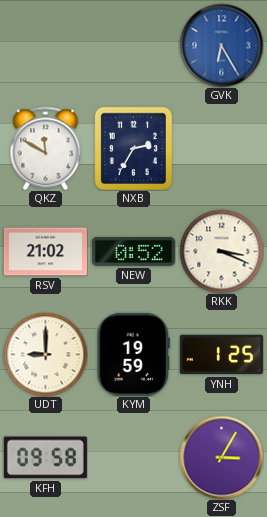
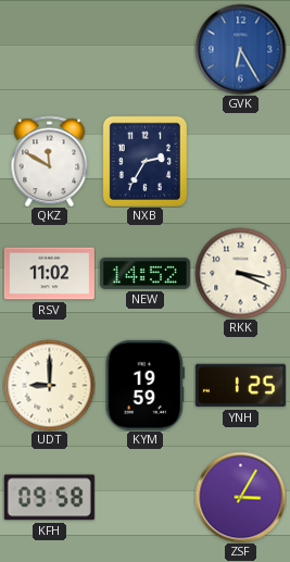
RSV: 21:02 -> 11:02 (49, 274)
NEW: 0:52 -> 14:52 (144, 273)
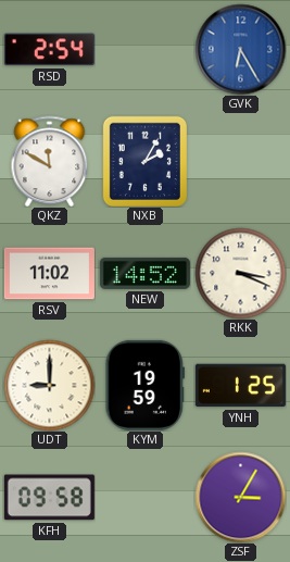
RSD: none -> 2:54 (49, 50)
NXB: 2:35 -> 2:05 (144, 161)
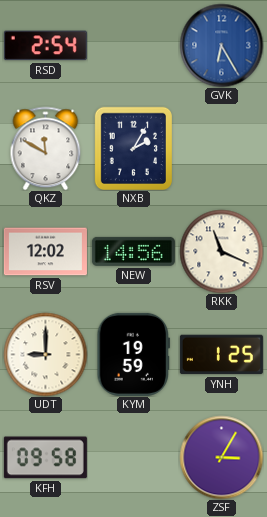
RSV: 11:02 -> 12:02 (45, 252)
NEW: 14:52 -> 14:56 (133, 251)
RKK: 3:19 -> 11:19 (221, 251)
